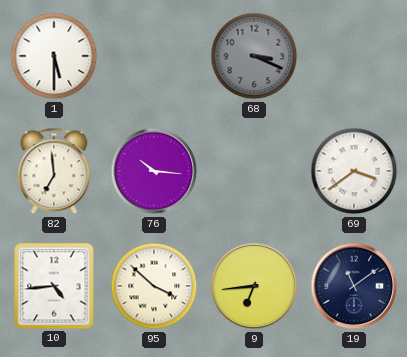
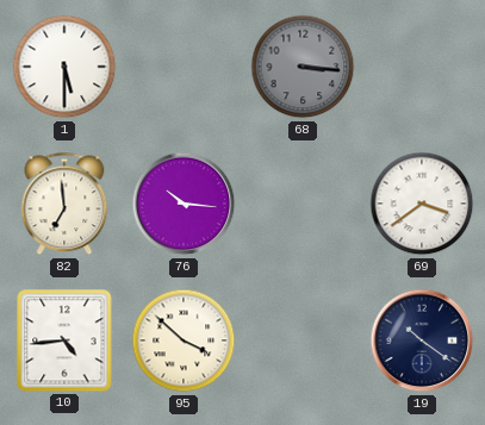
68: 3:19 -> 3:16 (303, 67)
9: 6:44 -> none (254, 286)
19: 11:09 -> 10:21 (422, 340)
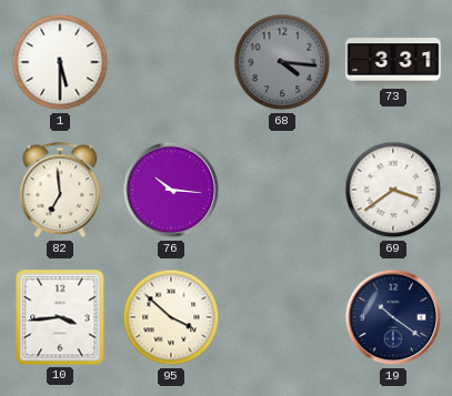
68: 3:16 -> 4:16 (282, 62)
73: none -> 3:31 (393, 62)
10: 4:44 -> 3:44 (60, 317)
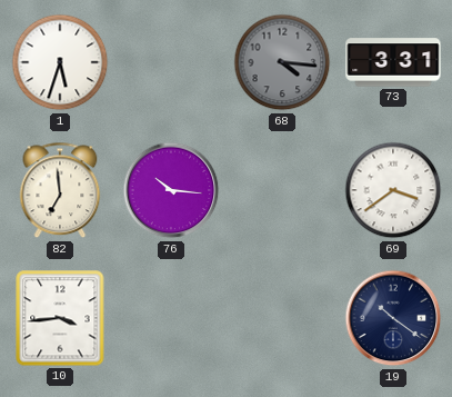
1: 5:30 -> 5:33 (60, 62)
95: 3:52 -> none (171, 317)
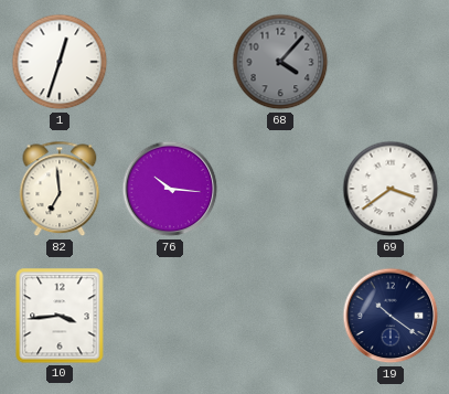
1: 5:33 -> 12:33 (60, 62)
68: 4:16 -> 4:07 (280, 62)
73: 3:31 -> none (393, 62)
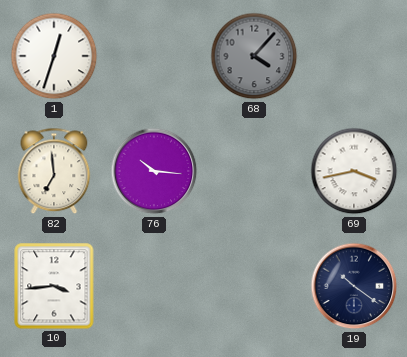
69: 3:39 -> 3:43 (354, 171)
